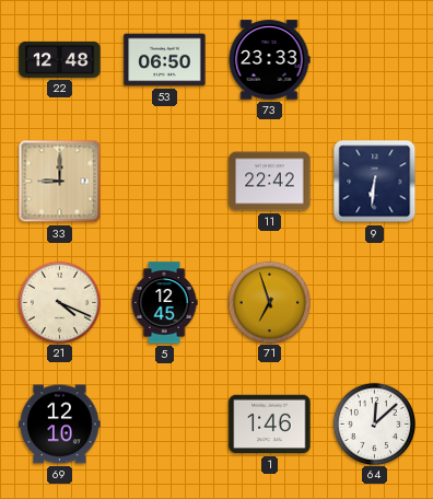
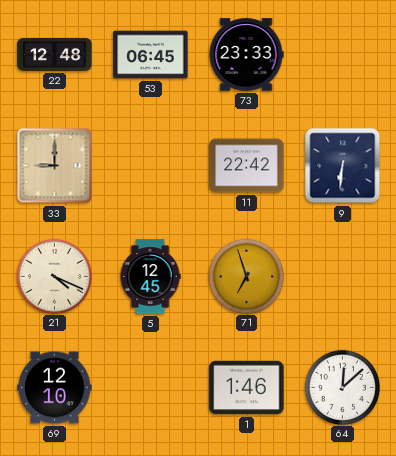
53: 06:50 -> 06:45 (151, 55)
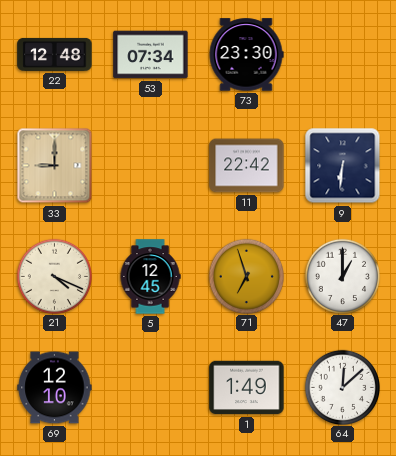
53: 06:45 -> 07:34 (151, 55)
73: 23:33 -> 23:30 (246, 55)
47: none -> 1:00 (342, 276)
1: 1:46 -> 1:49 (247, 388)
